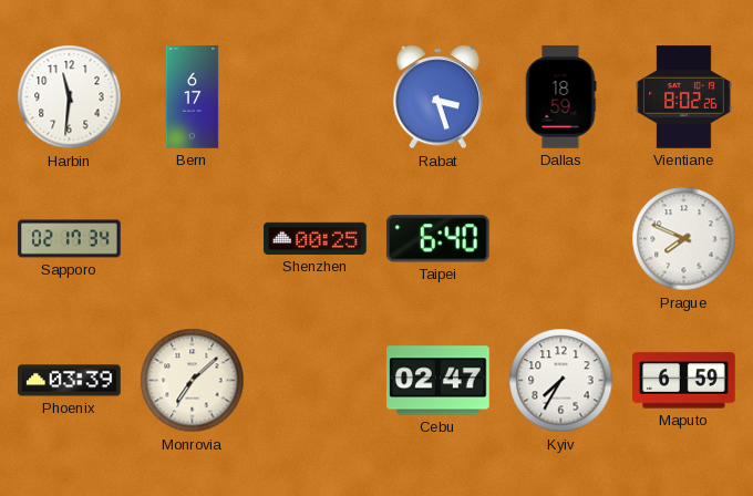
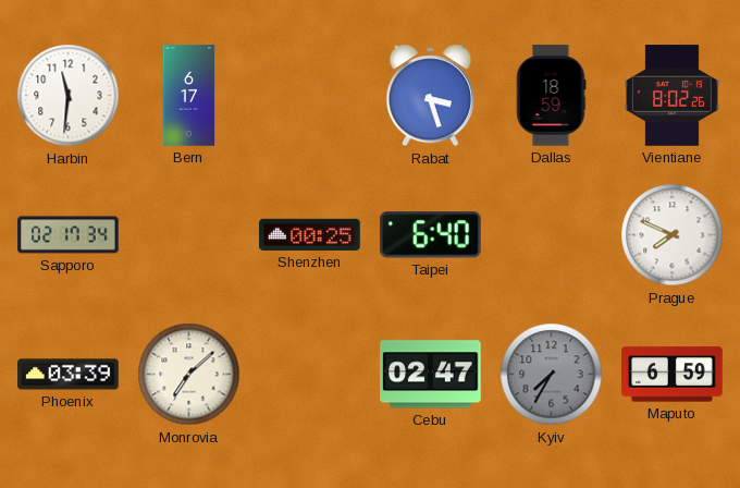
Kyiv dial: white -> grey (552, 375)
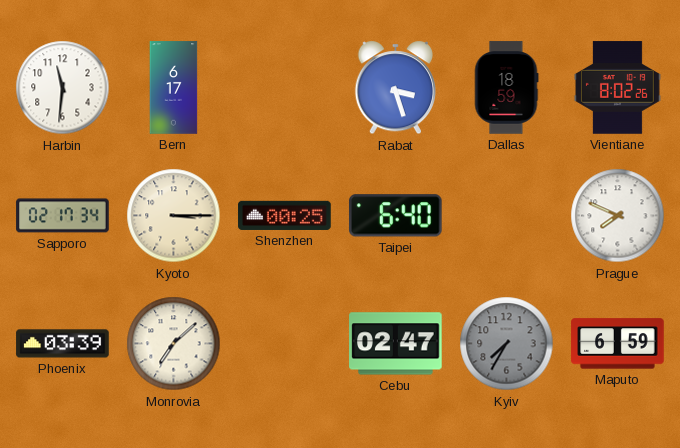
Kyoto: none -> 3:15 (174, 216)
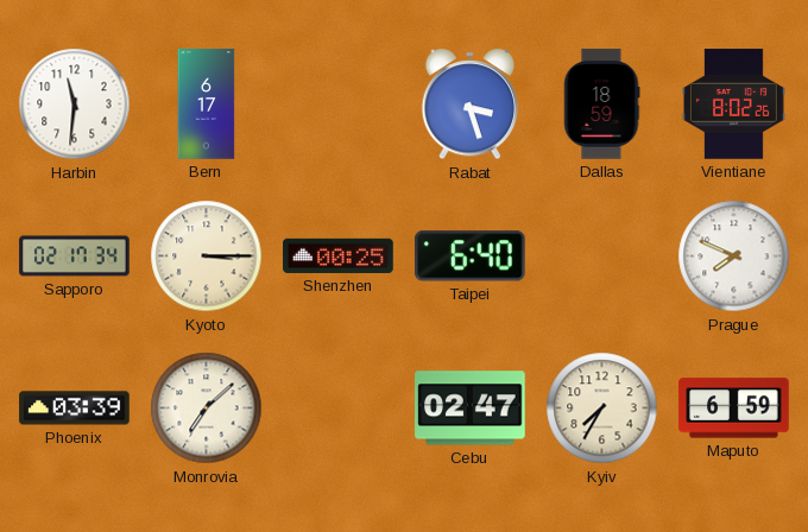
Kyiv dial: grey -> cream (602, 408)
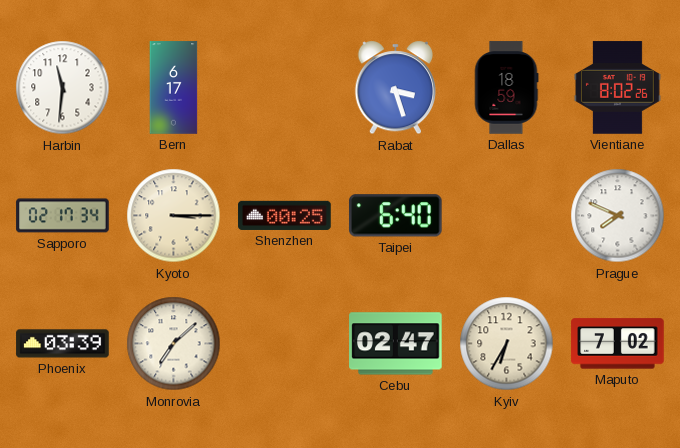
Kyiv: 7:35 -> 6:35 (507, 344)
Maputo: 6:59 -> 7:02 (618, 344)
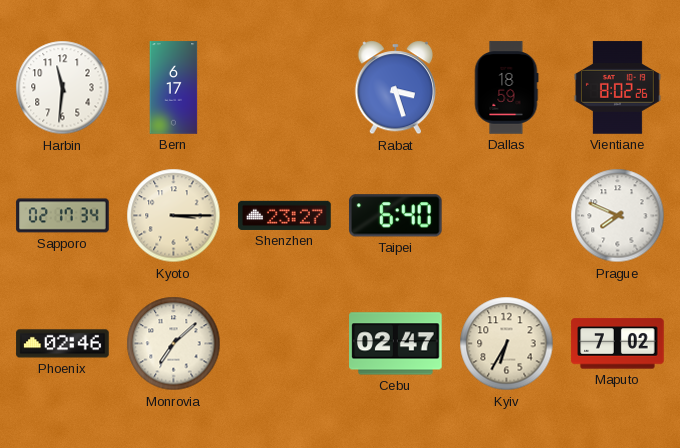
Shenzhen: 00:25 -> 23:27 (285, 215)
Phoenix: 03:39 -> 02:46 (63, 344)
